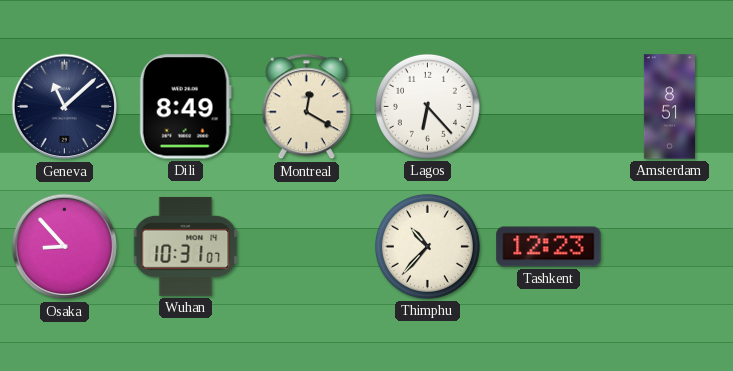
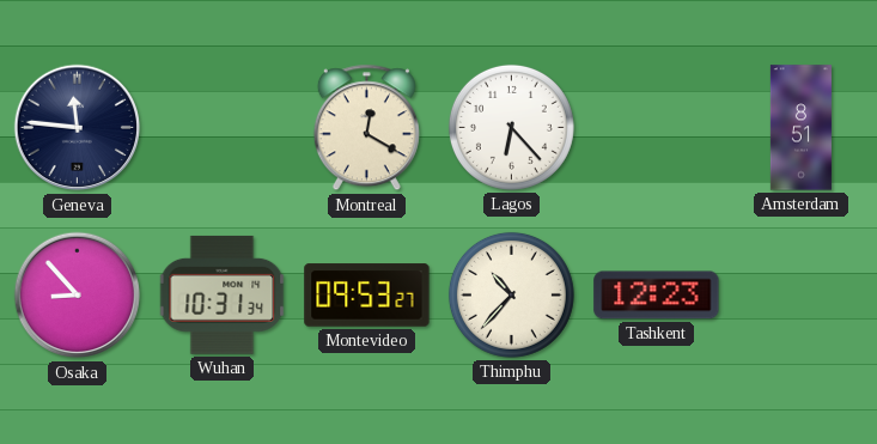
Geneva: 11:08 -> 11:46 (78, 128)
Dili: 8:49 -> none (185, 107)
Wuhan: 10:31:07 -> 10:31:34 (223, 294)
Montevideo: none -> 09:53 (367, 296)
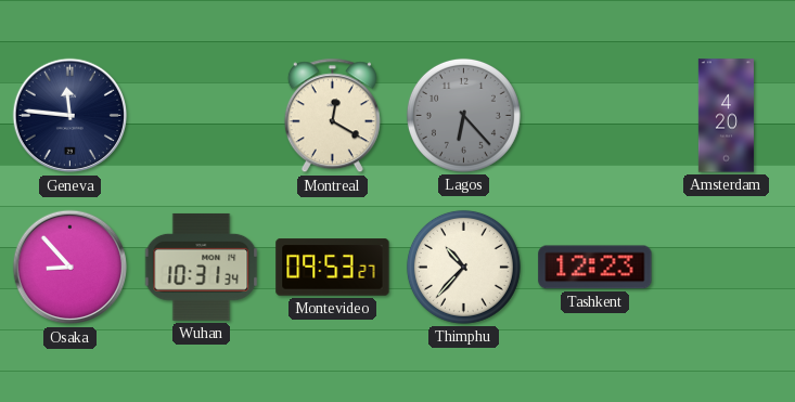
Lagos dial: white -> grey (463, 115)
Amsterdam: 8:51 -> 4:20 (726, 116)
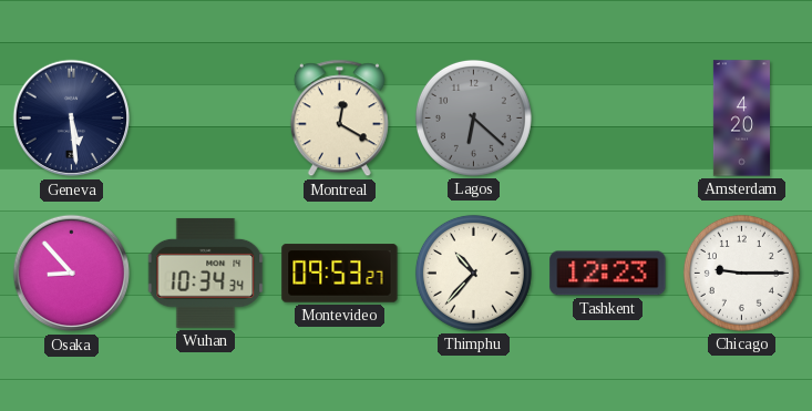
Geneva: 11:46 -> 5:29 (72, 119)
Lagos: 6:23 -> 6:22 (473, 117)
Wuhan: 10:31 -> 10:34 (206, 273)
Chicago: none -> 9:15 (741, 273)
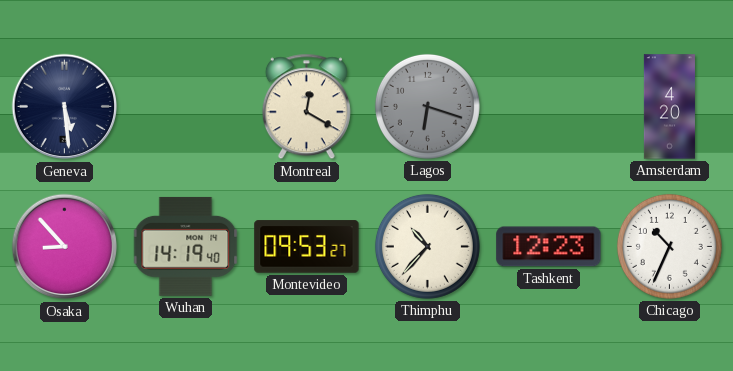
Lagos: 6:22 -> 6:18 (427, 106)
Wuhan: 10:34 -> 14:19 (186, 246)
Chicago: 9:15 -> 10:34 (669, 246)
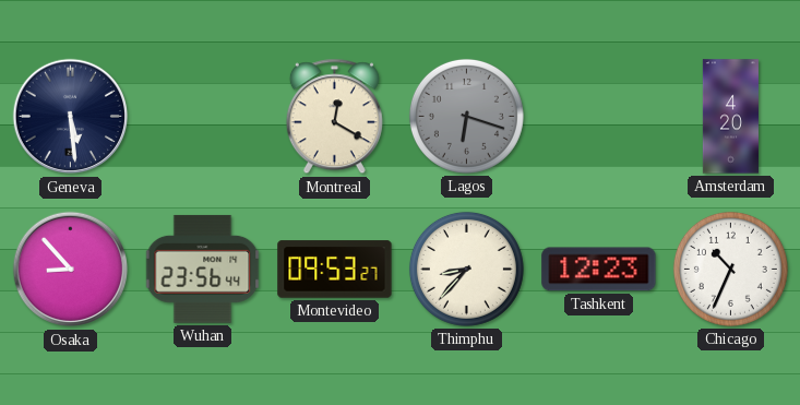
Wuhan: 14:19 -> 23:56 (203, 269)
Thimphu: 10:37 -> 8:37 (466, 269)
